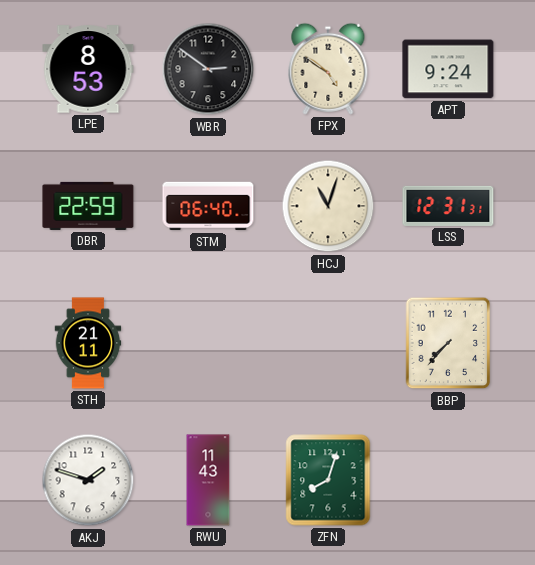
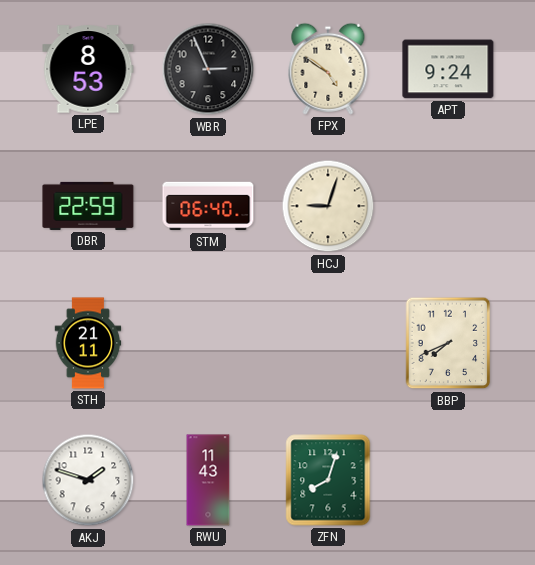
WBR: 2:51 -> 2:56 (208, 69)
HCJ: 11:03 -> 9:03 (328, 206)
LSS: 12:31 -> none (448, 206)
BBP: 7:37 -> 7:41 (448, 343)
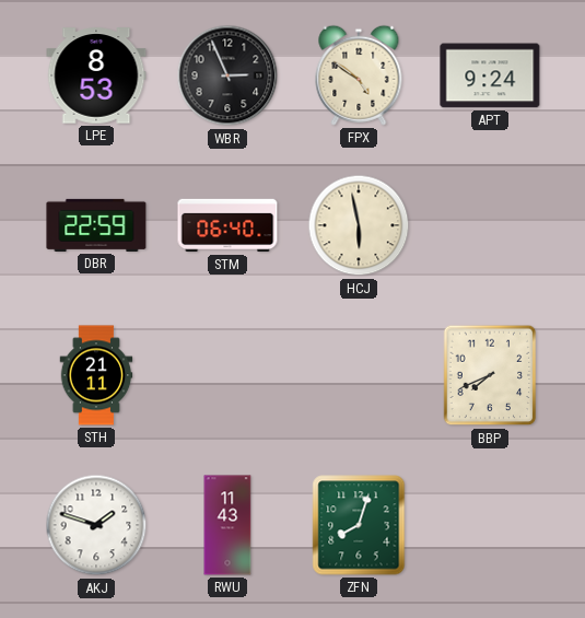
HCJ: 9:03 -> 5:58 (359, 225)
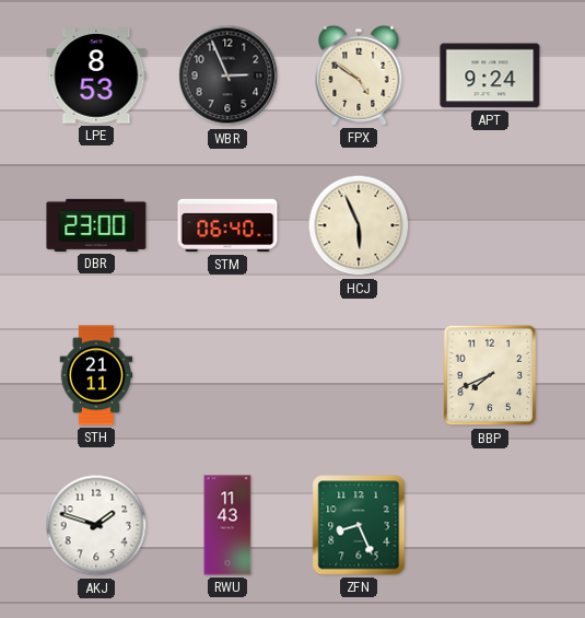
DBR: 22:59 -> 23:00 (96, 225)
HCJ: 5:58 -> 5:56 (359, 225)
ZFN: 8:03 -> 8:26 (359, 525)
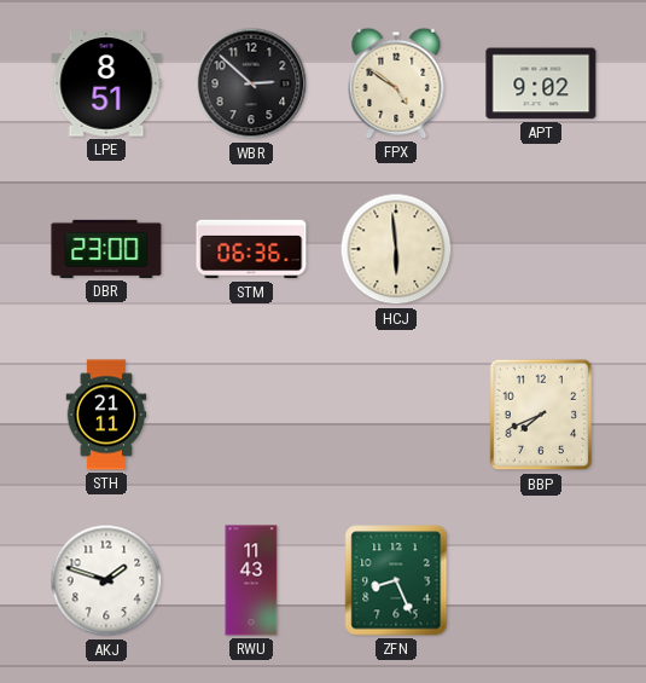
LPE: 8:53 -> 8:51 (106, 83)
WBR: 2:56 -> 2:52 (251, 83)
APT: 9:24 -> 9:02 (541, 83)
STM: 06:40 -> 06:36 (251, 249)
HCJ: 5:56 -> 5:59 (396, 249)
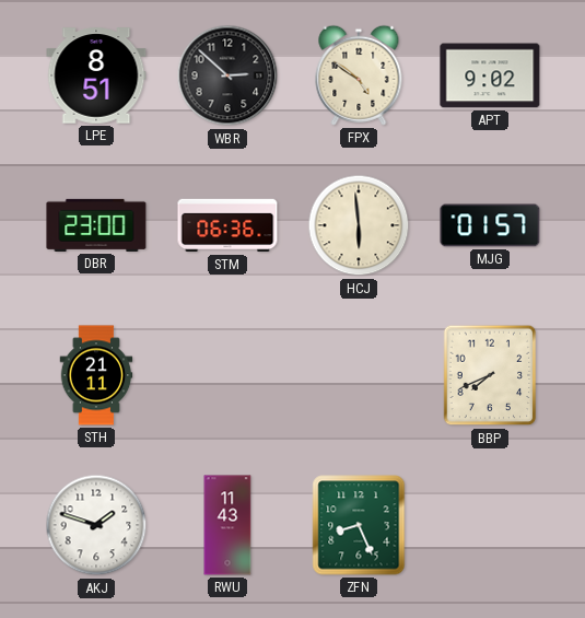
MJG: none -> 01:57 (490, 225)
